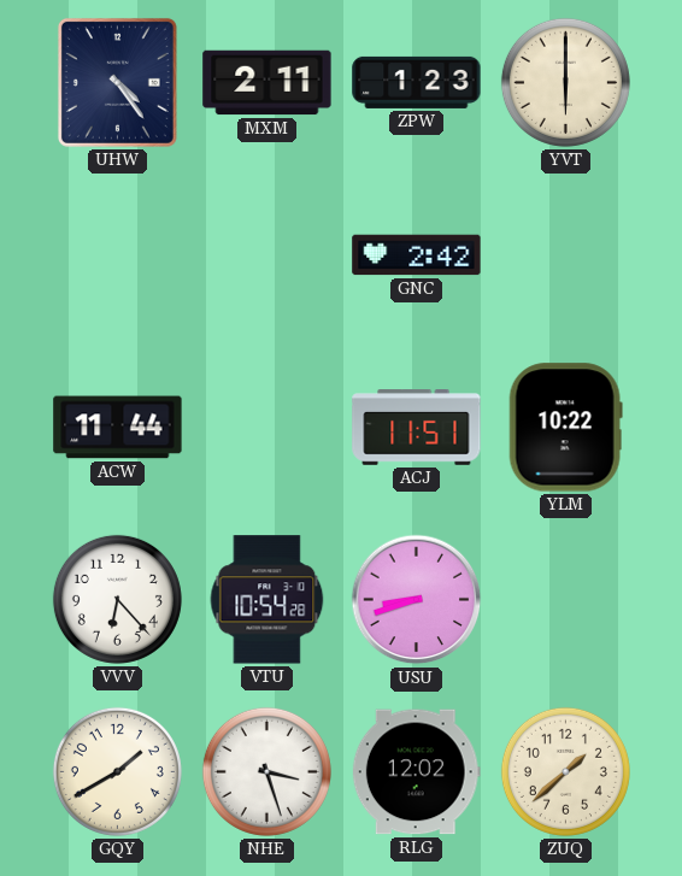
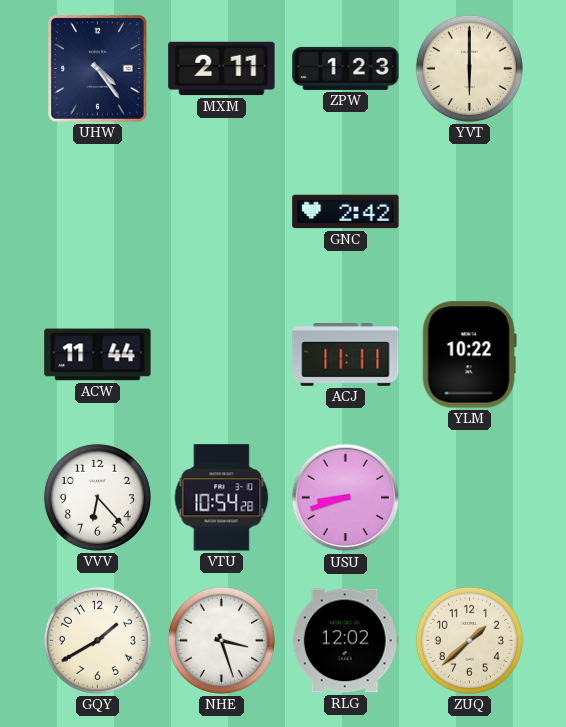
ACJ: 11:51 -> 11:11 (346, 355)
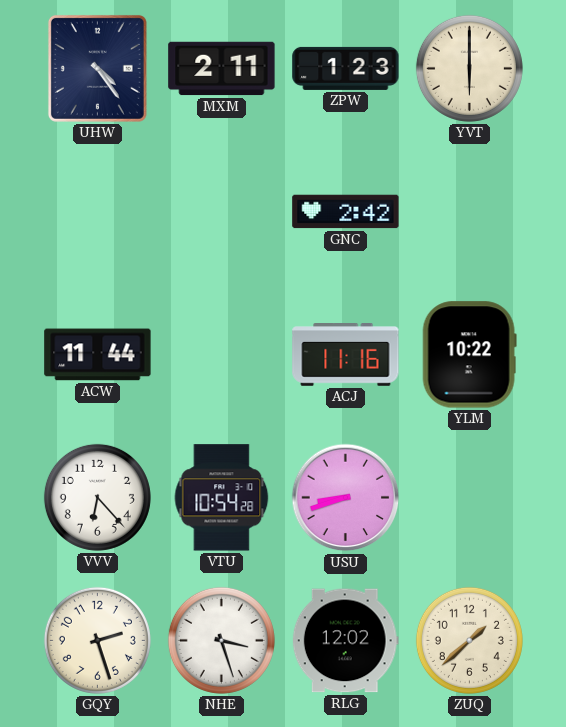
ACJ: 11:11 -> 11:16 (346, 355)
GQY: 1:40 -> 2:27 (97, 640)
